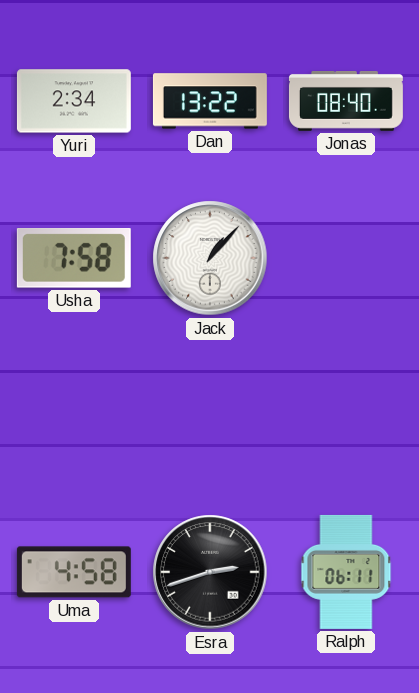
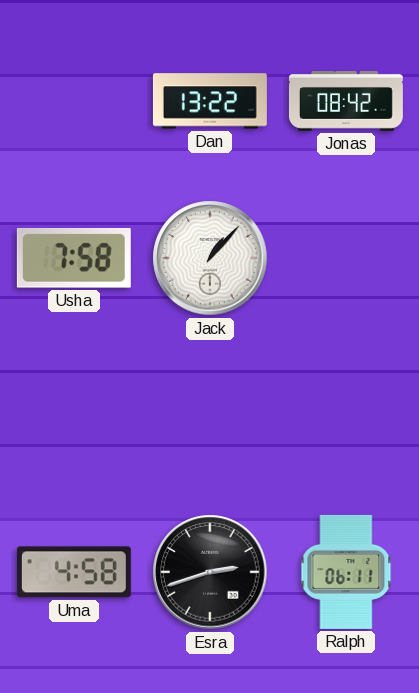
Yuri: 2:34 -> none (74, 101)
Jonas: 08:40 -> 08:42 (346, 102)
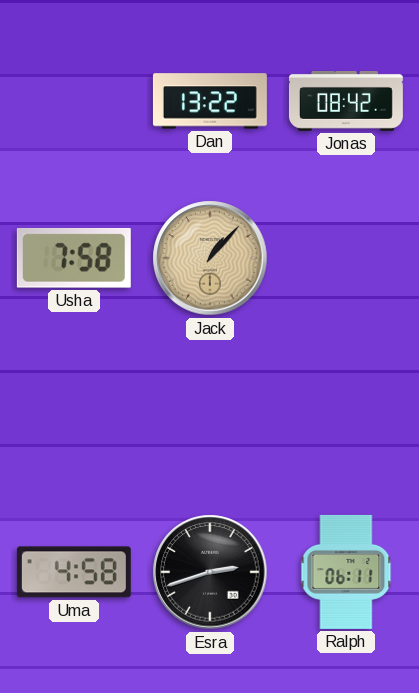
Jack dial: white -> champagne (210, 258)
